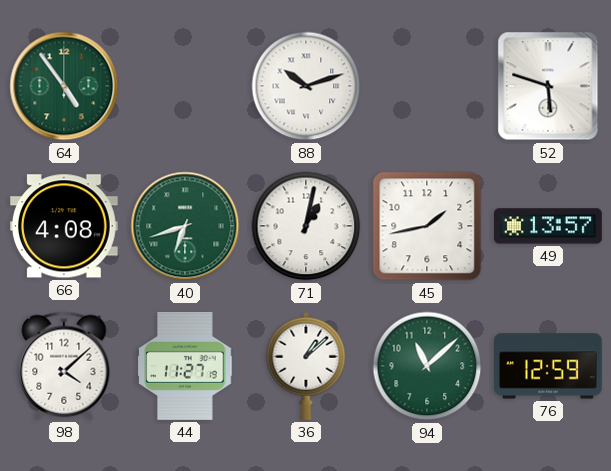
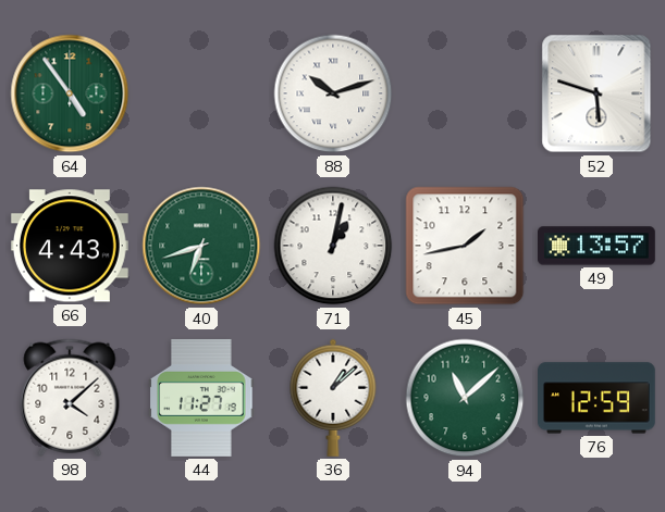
66: 4:08 -> 4:43 (70, 246)
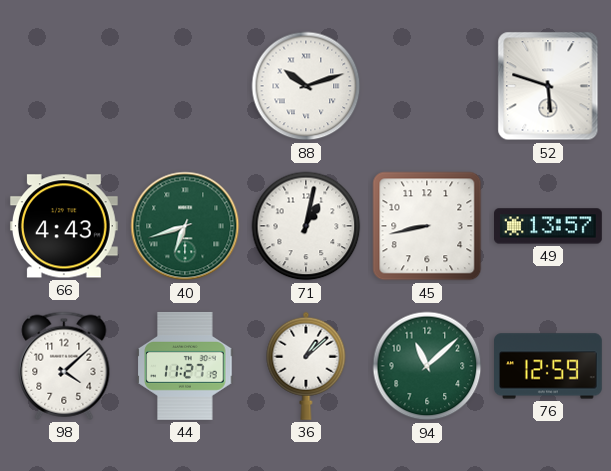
64: 4:54 -> none (70, 93)
45: 1:43 -> 8:43 (427, 226)
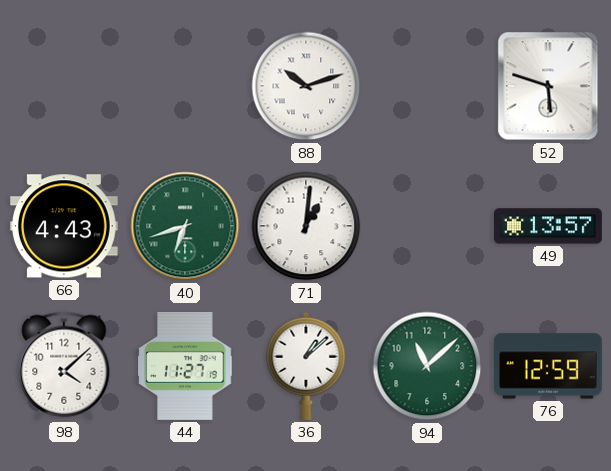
71: 1:02 -> 1:01 (306, 226)
45: 8:43 -> none (427, 226)
